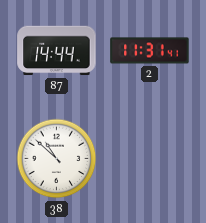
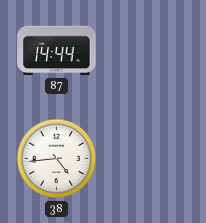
2: 11:31 -> none (150, 51)
38: 10:52 -> 4:44 (57, 159)
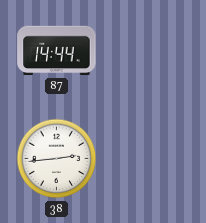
38: 4:44 -> 2:44 (57, 159)
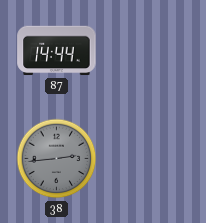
38 dial: white -> grey (57, 159)
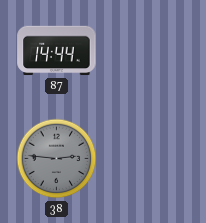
38: 2:44 -> 2:46 (57, 159)
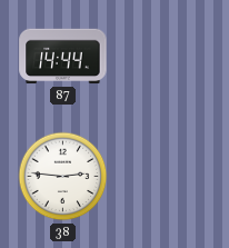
38 dial: grey -> white (63, 177)
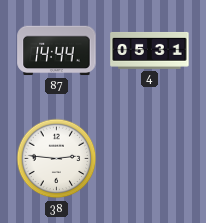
4: none -> 05:31 (150, 50)
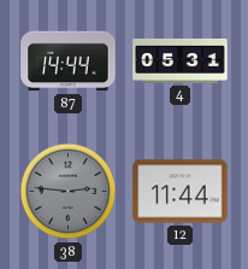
38 dial: white -> grey (69, 192)
12: none -> 11:44 (181, 192)
